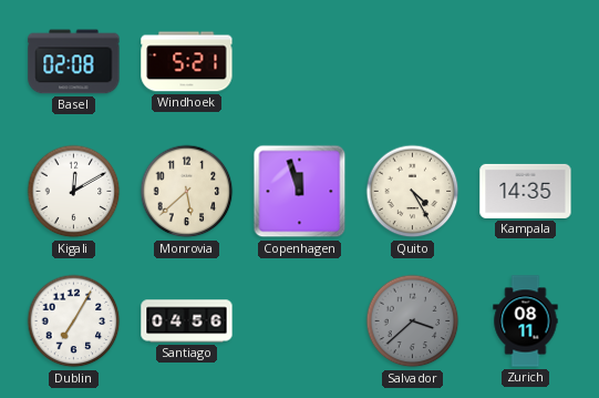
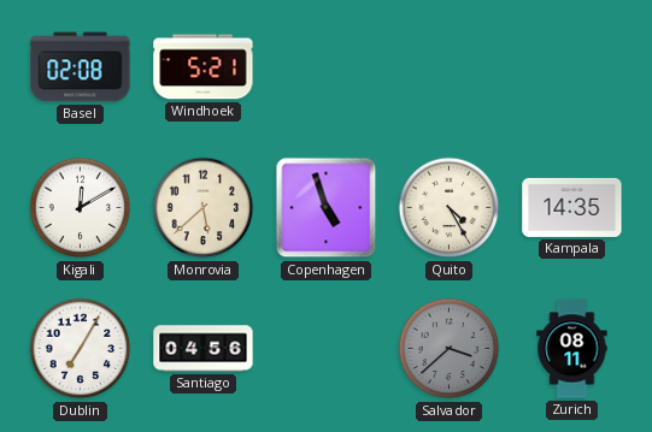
Copenhagen: 11:57 -> 4:57 (327, 208)
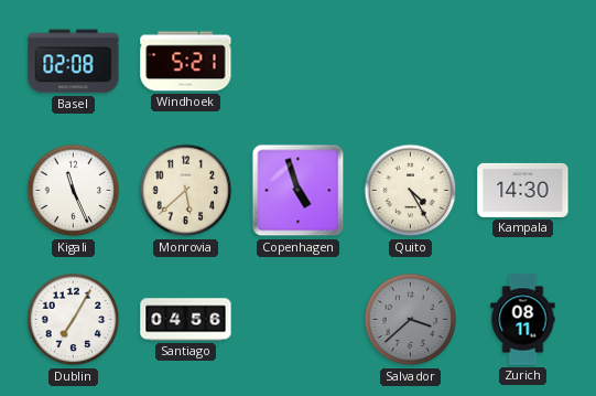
Kigali: 12:10 -> 11:26 (74, 191)
Kampala: 14:35 -> 14:30 (523, 190)
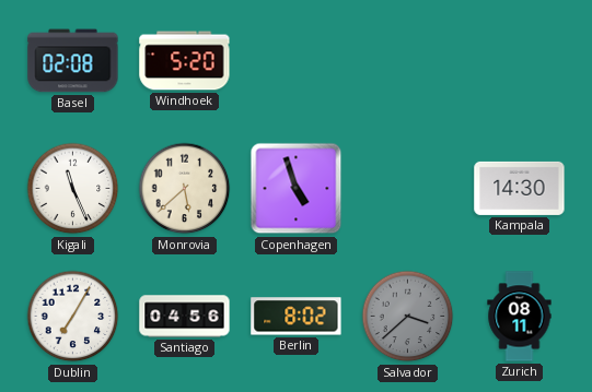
Windhoek: 5:21 -> 5:20 (185, 61)
Quito: 4:25 -> none (411, 191)
Berlin: none -> 8:02 (297, 317)
